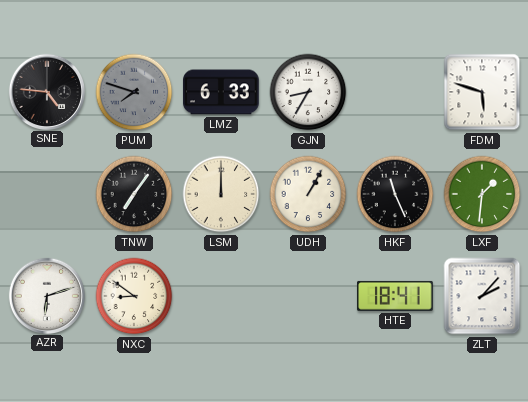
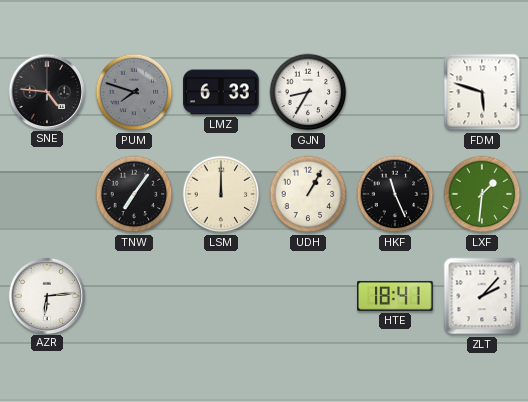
AZR: 6:12 -> 6:14 (46, 295)
NXC: 8:51 -> none (134, 296)
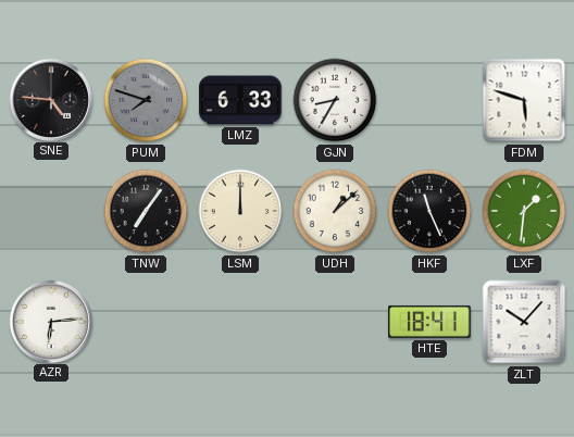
UDH: 1:05 -> 1:08 (335, 211)
ZLT: 2:07 -> 10:07 (524, 322)
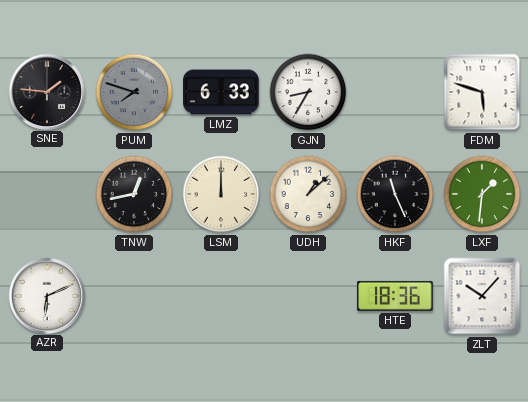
SNE: 4:46 -> 1:46 (46, 91)
TNW: 7:06 -> 12:43 (134, 194)
AZR: 6:14 -> 6:11 (46, 295)
HTE: 18:41 -> 18:36 (396, 296)
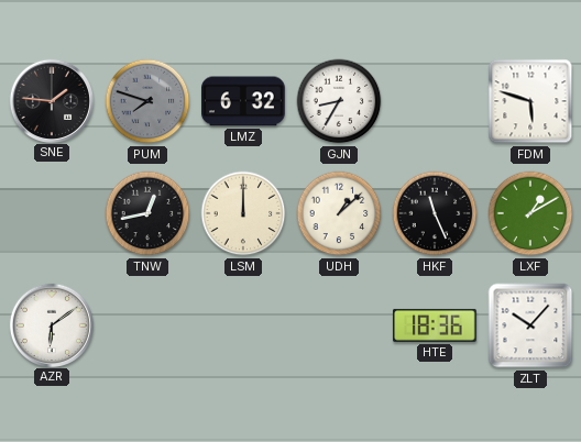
LMZ: 6:33 -> 6:32 (243, 101)
LXF: 1:31 -> 1:10 (530, 213)
AZR: 6:11 -> 6:09 (51, 324)
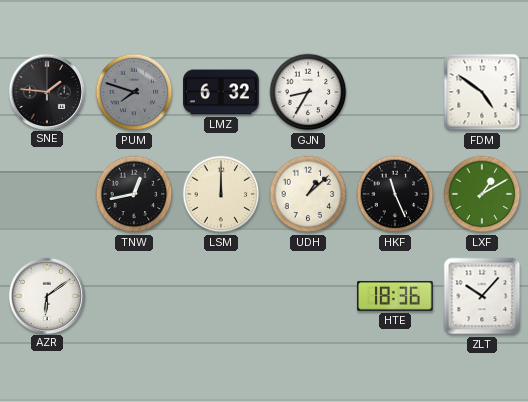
FDM: 5:48 -> 4:51 (482, 92)
